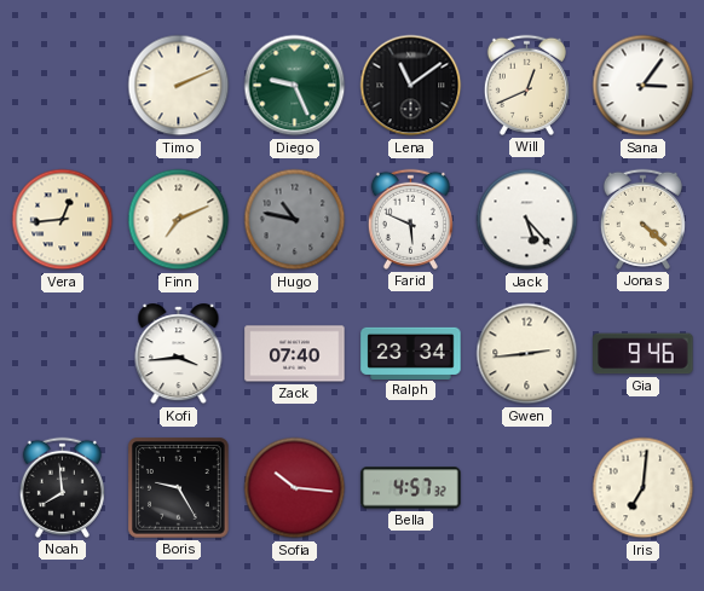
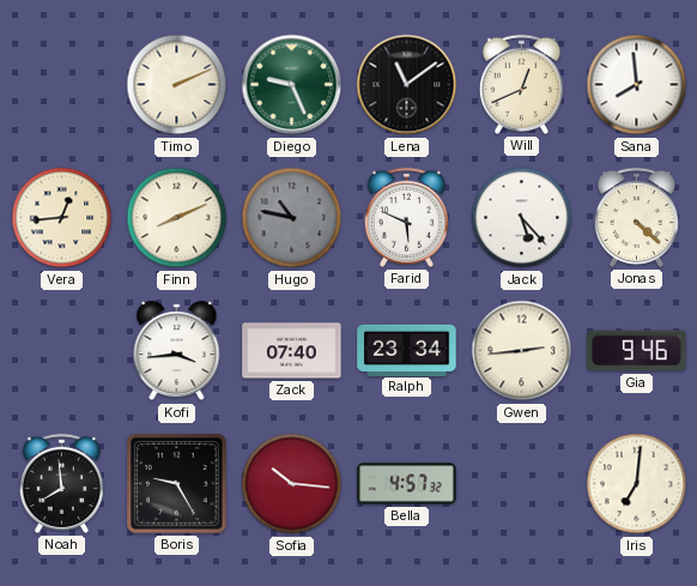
Sana: 3:06 -> 7:59 (637, 85)
Finn: 7:11 -> 8:11 (177, 218)
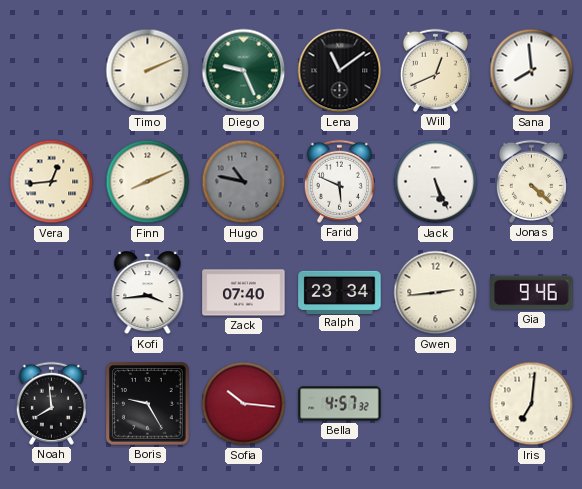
Jack: 5:23 -> 5:26 (436, 182)
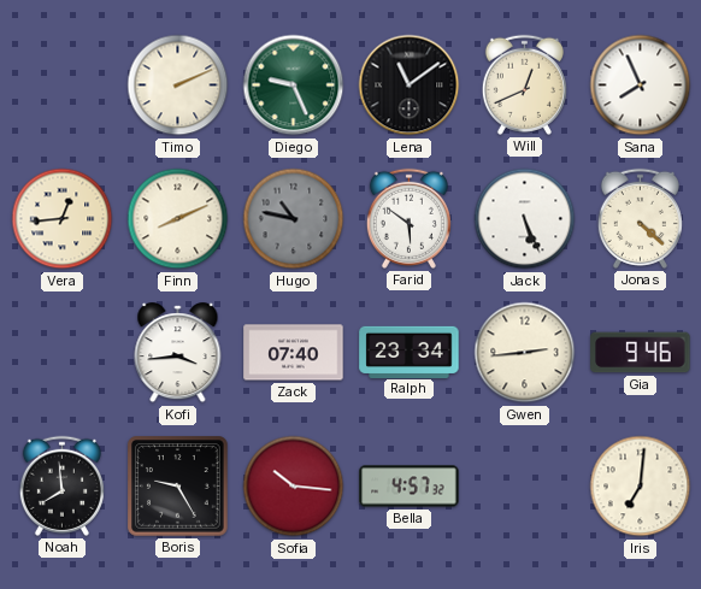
Sana: 7:59 -> 7:56 (641, 86)
Farid: 5:49 -> 5:51 (408, 218)
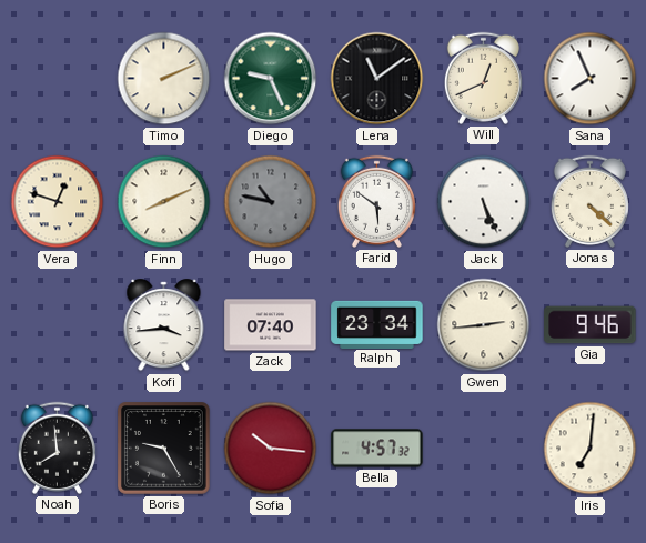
Vera: 12:44 -> 12:48 (58, 202)
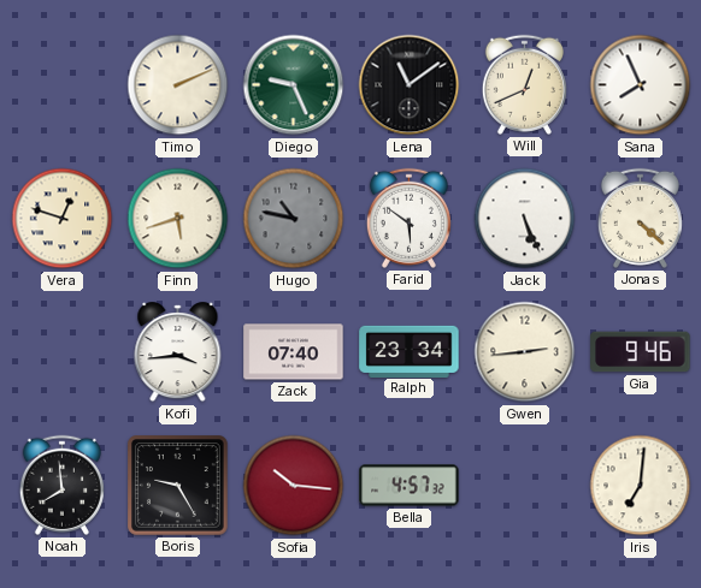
Finn: 8:11 -> 5:42 (178, 219)
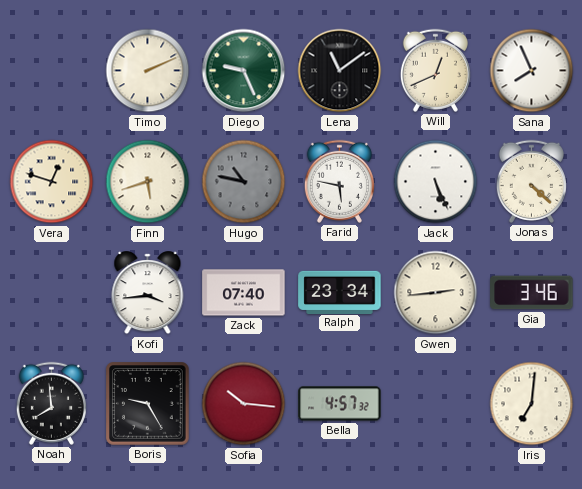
Farid: 5:51 -> 5:47 (339, 181)
Gia: 9:46 -> 3:46 (532, 293)
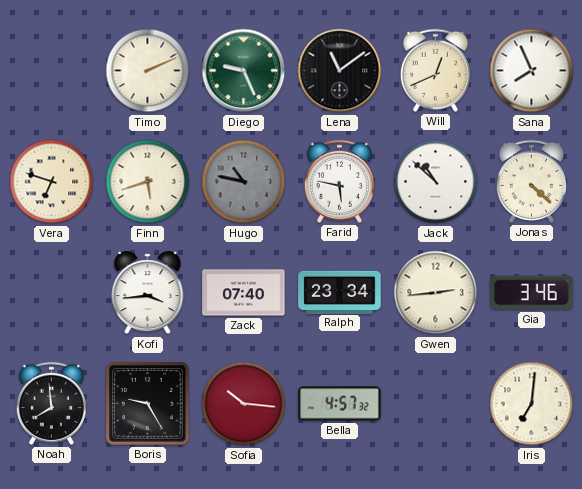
Vera: 12:48 -> 6:48 (52, 182)
Jack: 5:26 -> 10:52 (436, 182)
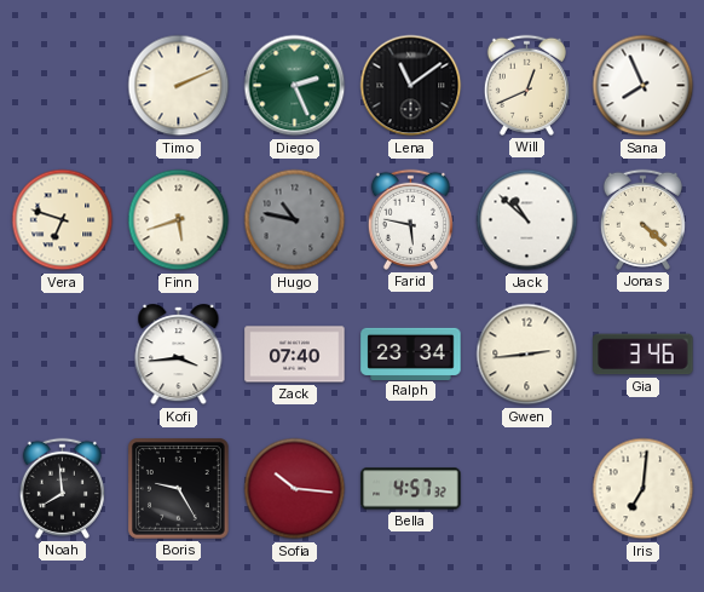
Diego: 9:26 -> 2:26 (295, 86)
